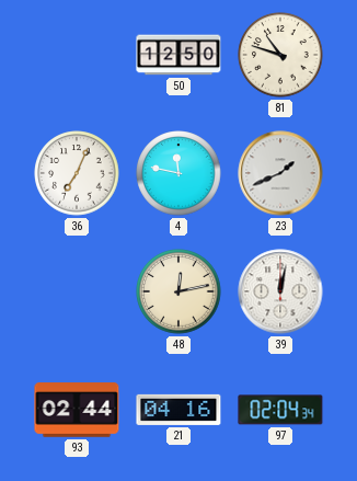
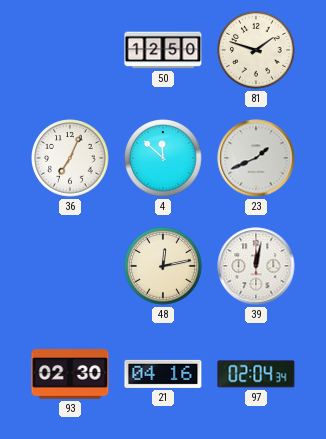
81: 10:48 -> 1:48 (256, 50)
4: 11:47 -> 11:52 (163, 158)
93: 02:44 -> 02:30 (70, 374)
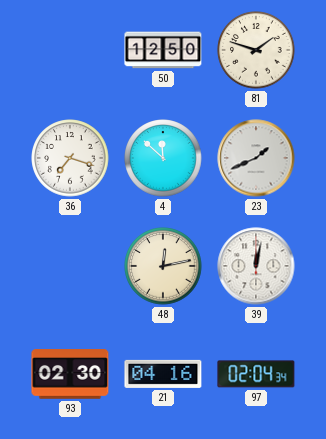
36: 7:04 -> 7:18 (70, 158)
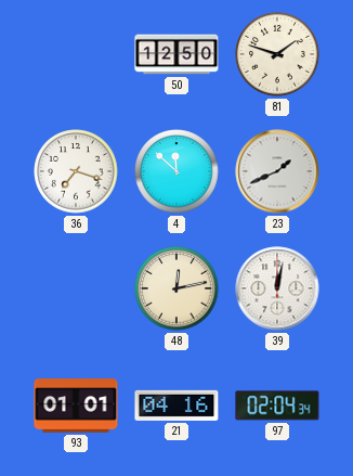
93: 02:30 -> 01:01 (76, 406)
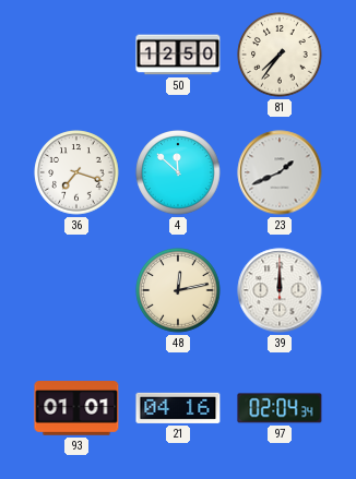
81: 1:48 -> 7:36 (280, 55)
39: 12:02 -> 12:00 (280, 290)
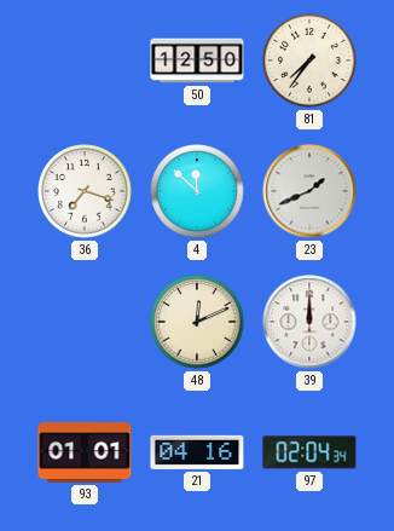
48: 12:13 -> 12:11 (197, 322)
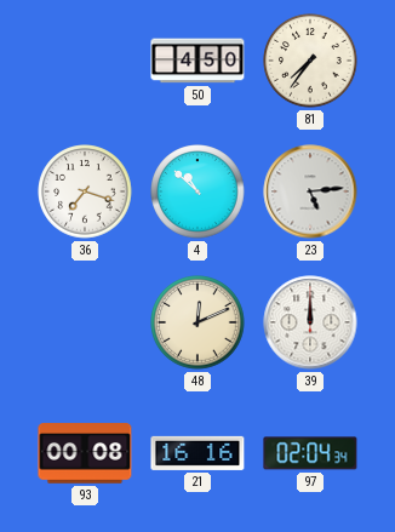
50: 12:50 -> 4:50 (198, 61)
4: 11:52 -> 10:52 (198, 191)
23: 1:41 -> 5:14 (310, 191)
93: 01:01 -> 00:08 (85, 453)
21: 04:16 -> 16:16 (198, 453)
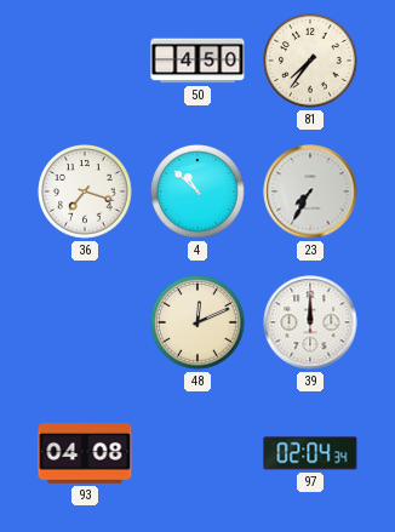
23: 5:14 -> 7:35 (310, 191)
93: 00:08 -> 04:08 (85, 453)
21: 16:16 -> none (198, 453)
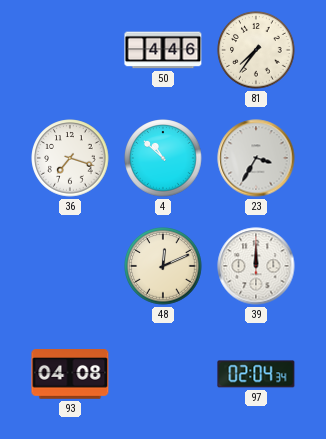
50: 4:50 -> 4:46 (163, 50)
23: 7:35 -> 3:35 (256, 158)
